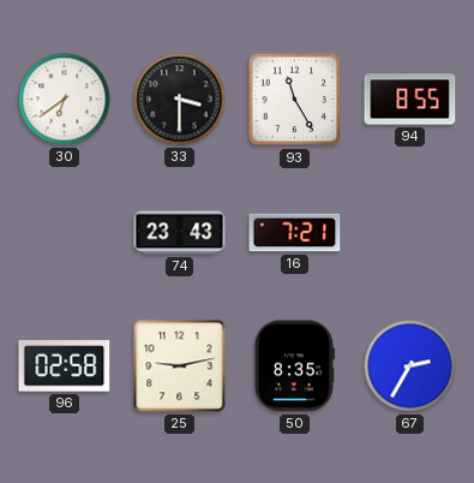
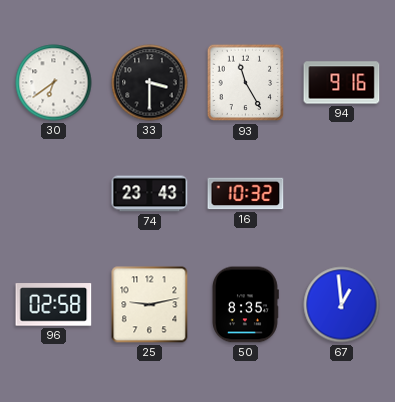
94: 8:55 -> 9:16 (342, 83)
16: 7:21 -> 10:32 (246, 194)
67: 2:35 -> 12:59 (342, 305)
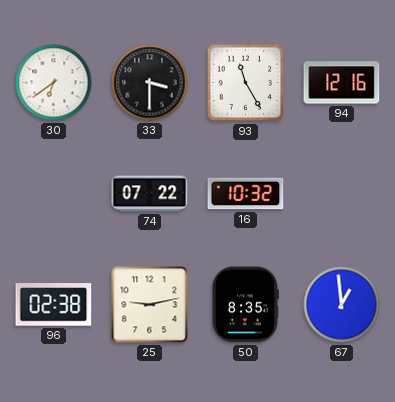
94: 9:16 -> 12:16 (342, 83)
74: 23:43 -> 07:22 (150, 194)
96: 02:58 -> 02:38 (54, 305)
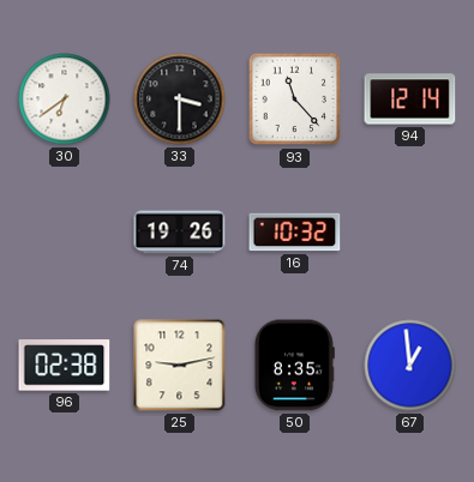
93: 11:25 -> 11:23 (295, 100)
94: 12:16 -> 12:14 (410, 100)
74: 07:22 -> 19:26 (180, 233)
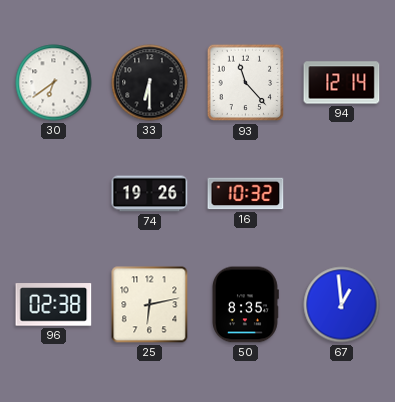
33: 3:30 -> 6:30 (150, 83)
25: 9:13 -> 6:13 (150, 305)
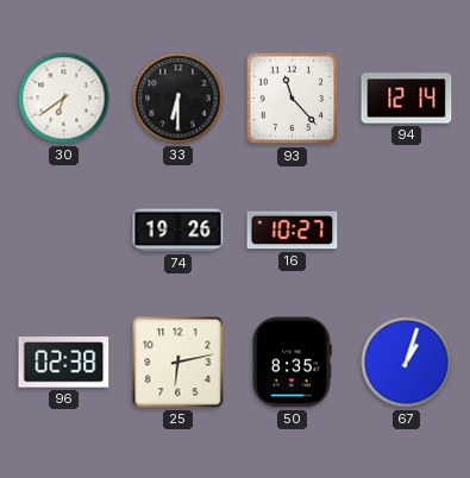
16: 10:32 -> 10:27 (293, 231)
67: 12:59 -> 1:03 (407, 363)
